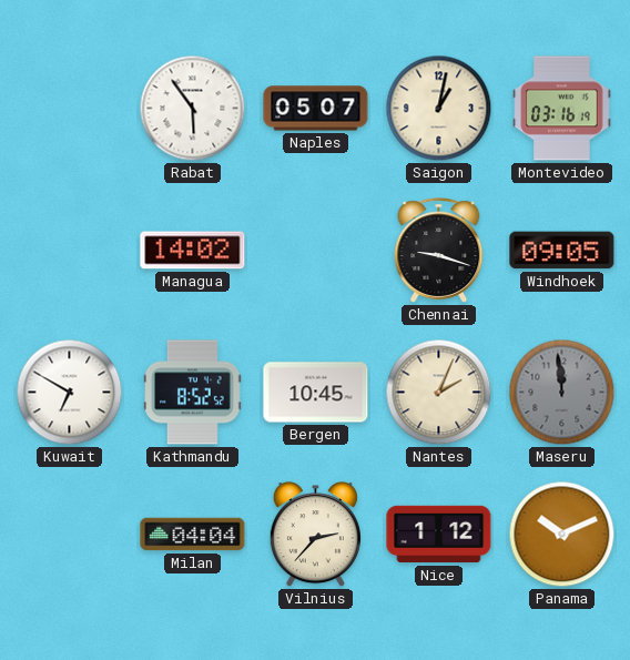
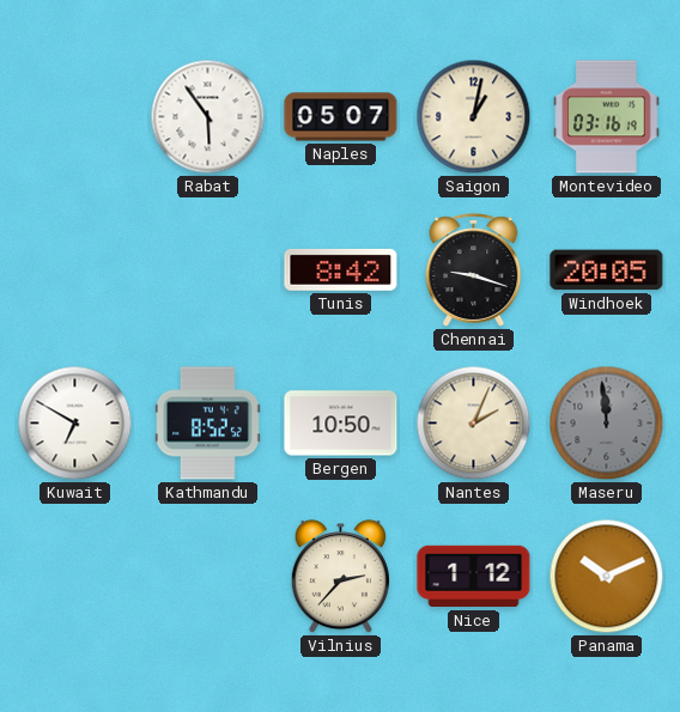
Managua: 14:02 -> none (193, 251)
Tunis: none -> 8:42 (341, 269)
Windhoek: 09:05 -> 20:05 (607, 270)
Bergen: 10:45 -> 10:50 (341, 424)
Milan: 04:04 -> none (193, 535)
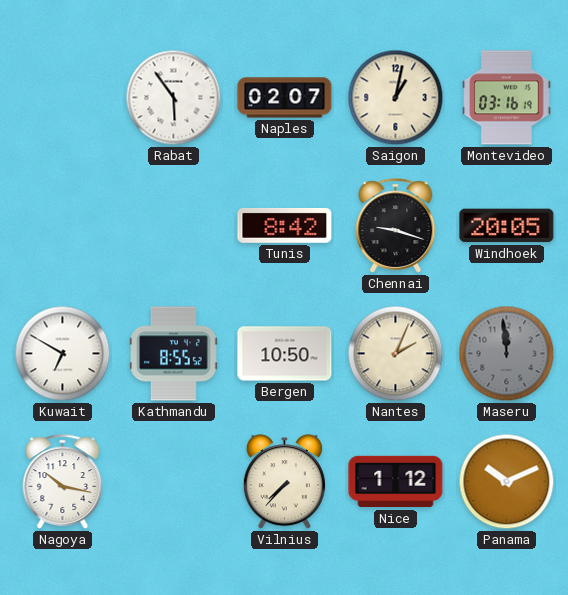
Naples: 05:07 -> 02:07 (285, 98)
Kathmandu: 8:52 -> 8:55 (174, 354)
Nagoya: none -> 10:17 (63, 482)
Vilnius: 2:37 -> 7:37 (284, 482)
